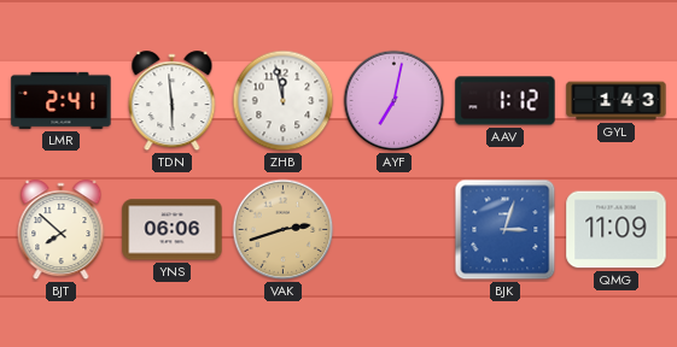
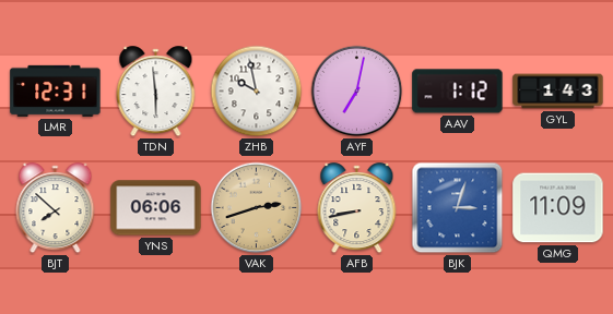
LMR: 2:41 -> 12:31 (56, 90)
ZHB: 11:58 -> 9:58 (257, 92)
AFB: none -> 8:43 (357, 208)
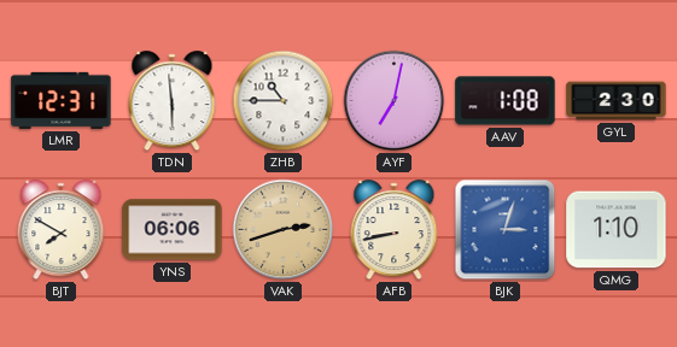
ZHB: 9:58 -> 10:45 (284, 101)
AAV: 1:12 -> 1:08 (506, 101)
GYL: 1:43 -> 2:30 (617, 101)
BJT: 7:52 -> 7:50 (62, 230)
QMG: 11:09 -> 1:10 (617, 230)
